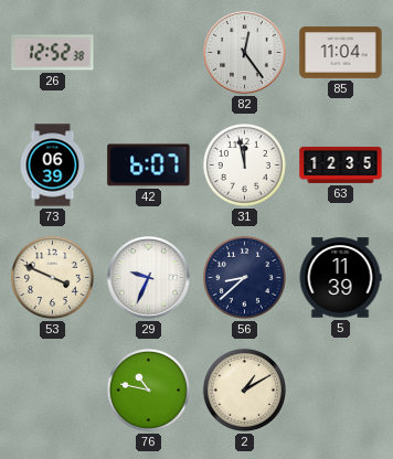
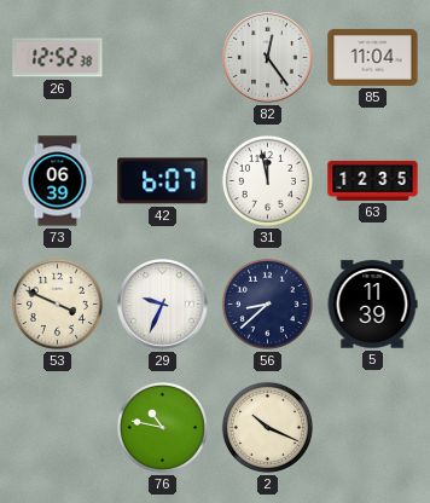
2: 1:10 -> 10:19 (267, 427)
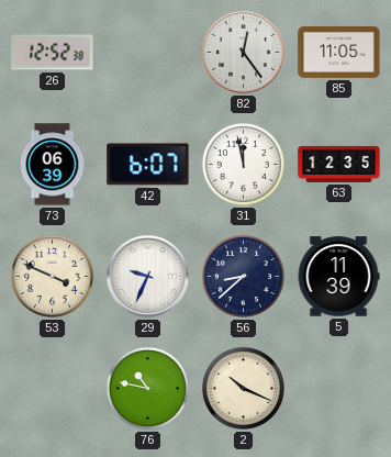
85: 11:04 -> 11:05 (339, 52)
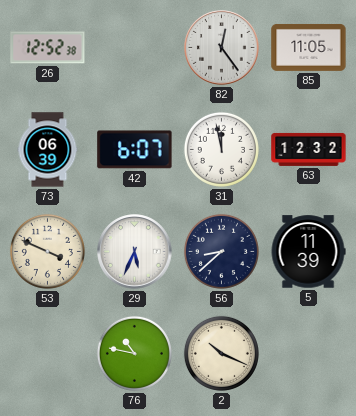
63: 12:35 -> 12:32 (309, 149)
29: 9:34 -> 5:34 (135, 252)
